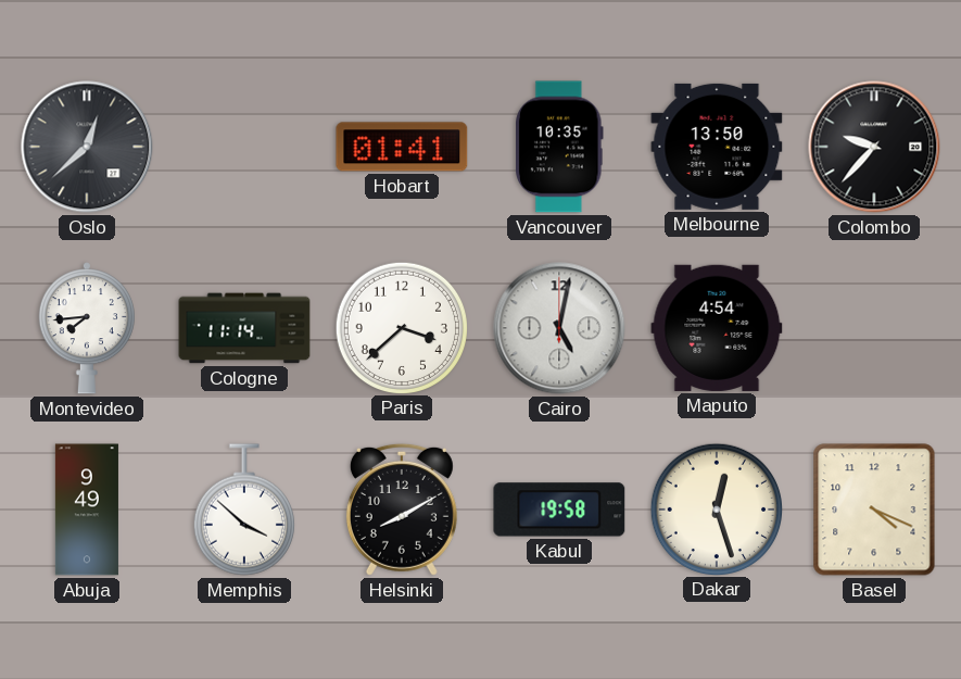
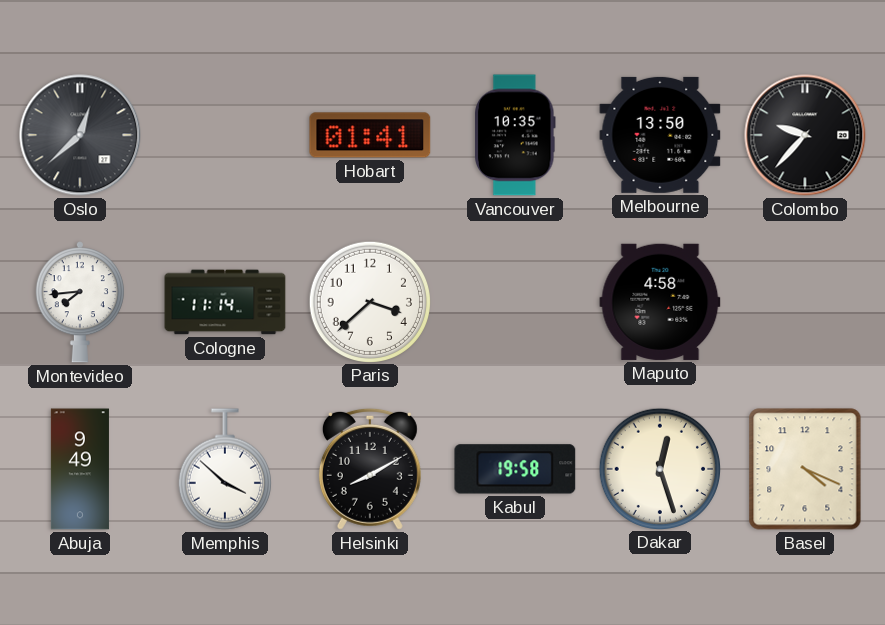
Cairo: 5:02 -> none (559, 328)
Maputo: 4:54 -> 4:58 (660, 302)
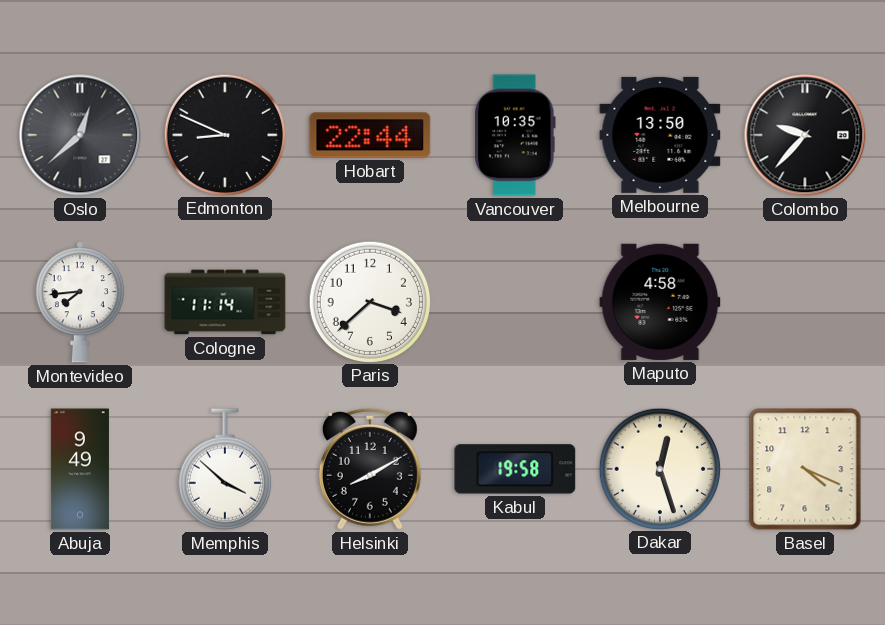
Edmonton: none -> 8:49 (224, 134)
Hobart: 01:41 -> 22:44 (370, 135)
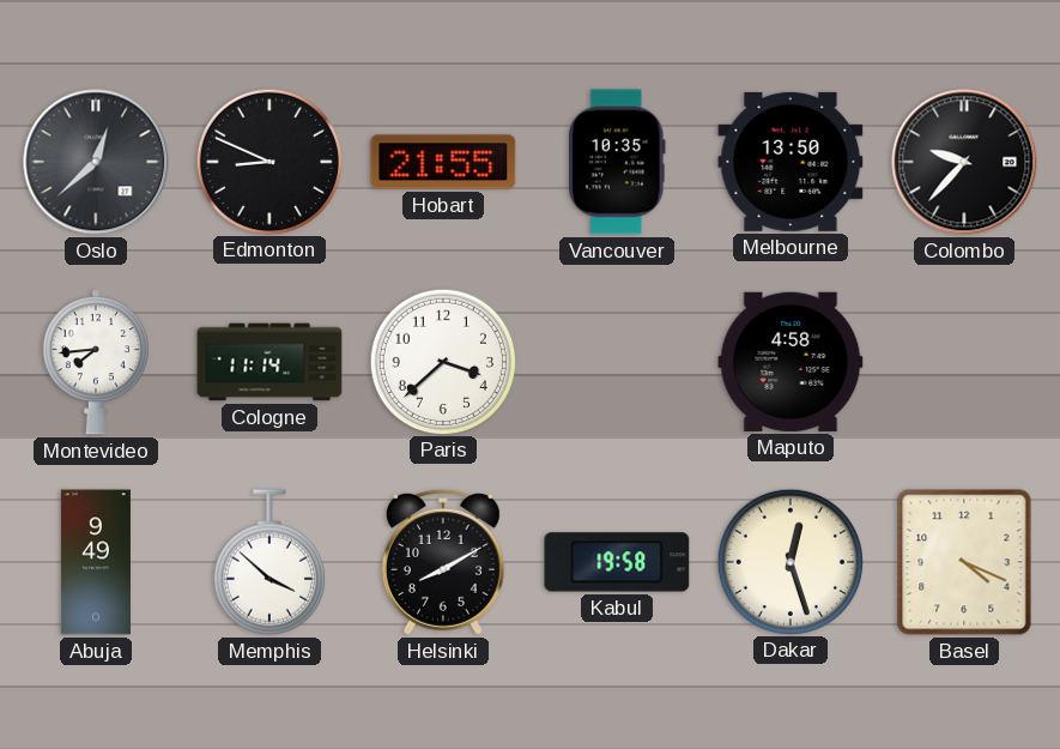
Hobart: 22:44 -> 21:55 (443, 162)
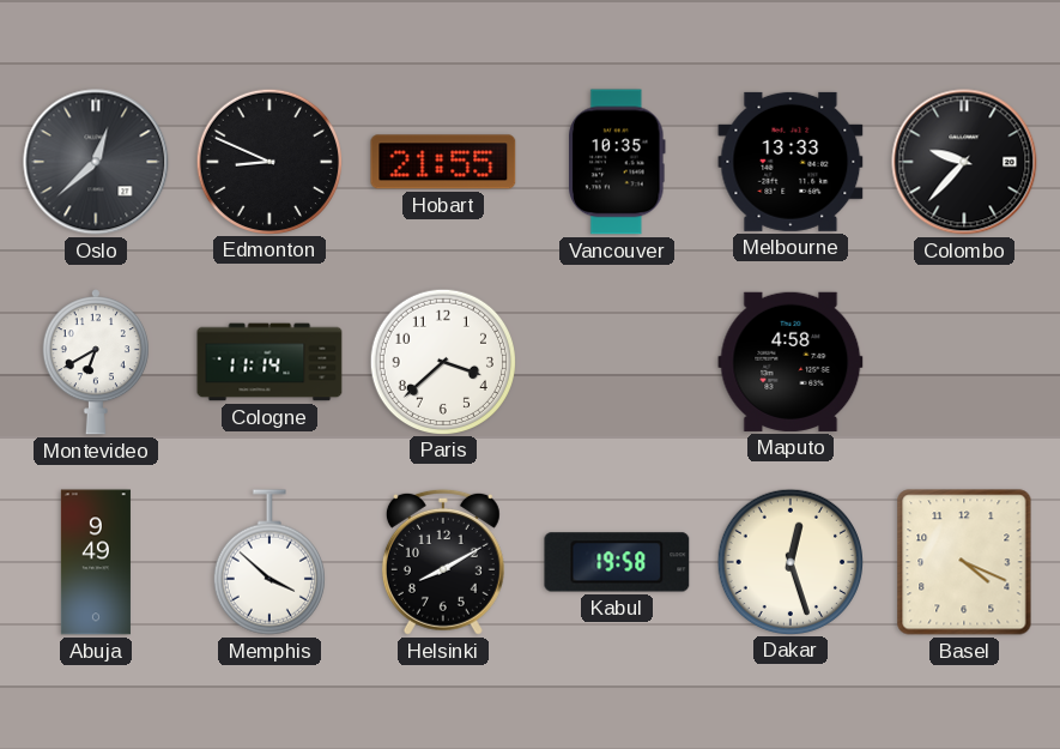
Melbourne: 13:50 -> 13:33 (791, 162)
Montevideo: 7:44 -> 6:40 (96, 362)
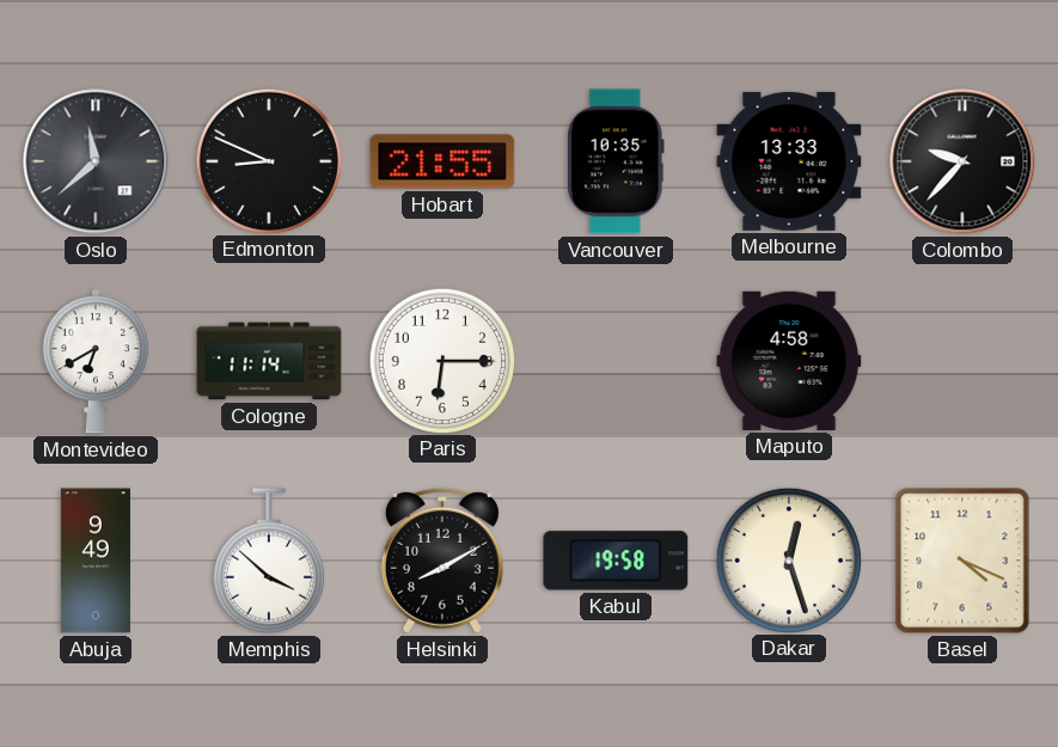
Oslo: 12:38 -> 11:38 (96, 161)
Paris: 3:38 -> 6:15 (441, 360)
